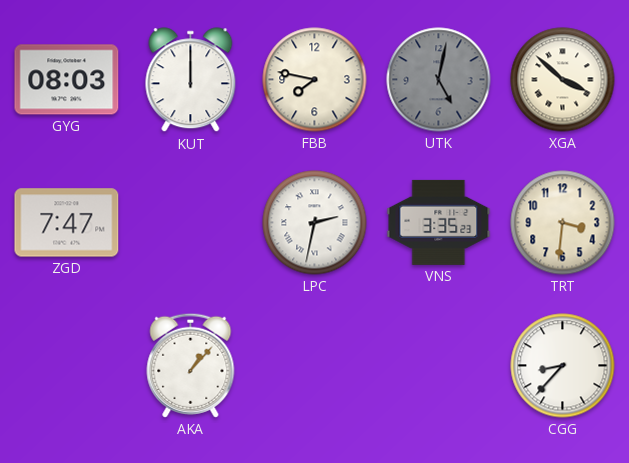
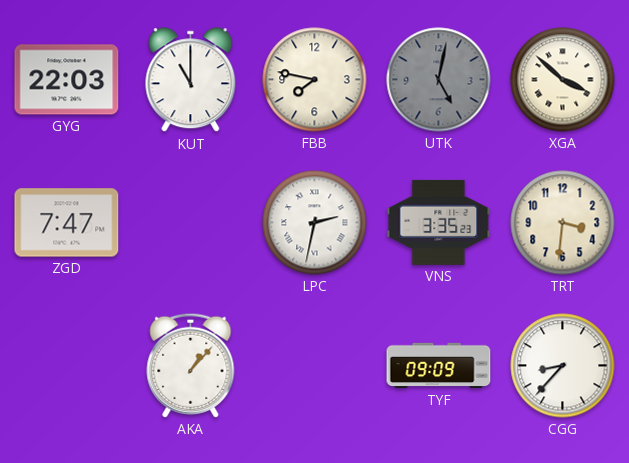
GYG: 08:03 -> 22:03 (67, 80)
KUT: 12:00 -> 11:00 (191, 80)
TYF: none -> 09:09 (439, 366)
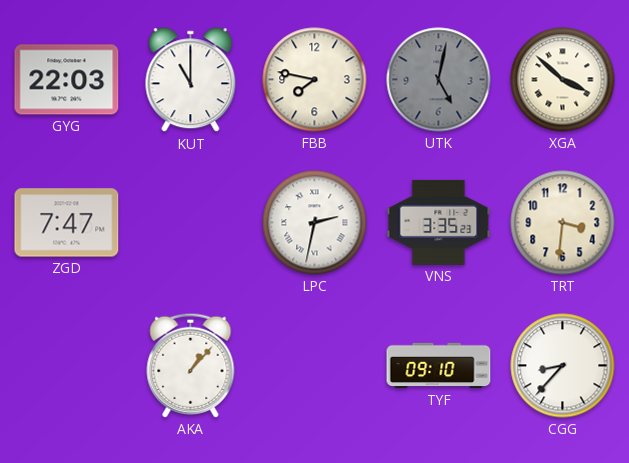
TYF: 09:09 -> 09:10 (439, 366)
